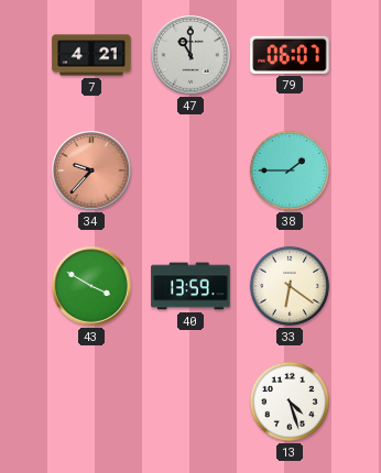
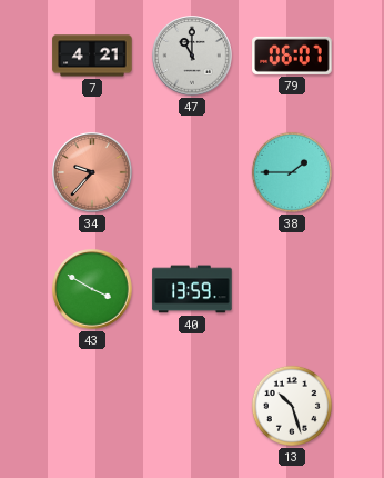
33: 6:21 -> none (290, 286)
13: 4:27 -> 10:27 (292, 406)
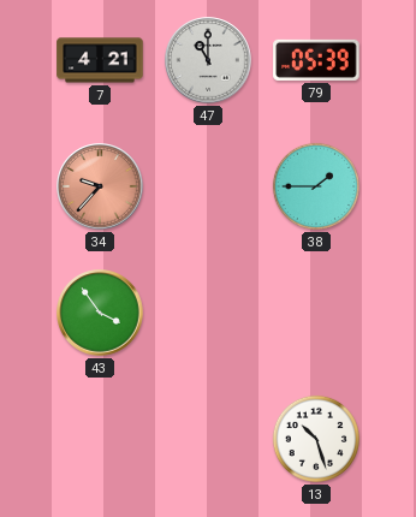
79: 06:07 -> 05:39 (316, 60)
43: 3:50 -> 3:54 (100, 313)
40: 13:59 -> none (192, 289)
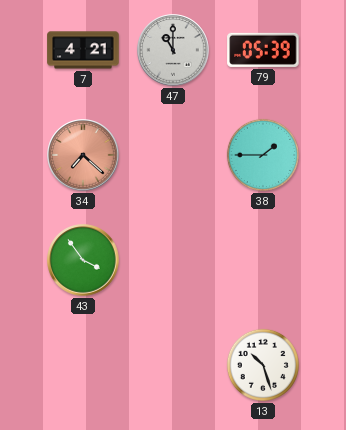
34: 9:37 -> 7:22 (83, 155)
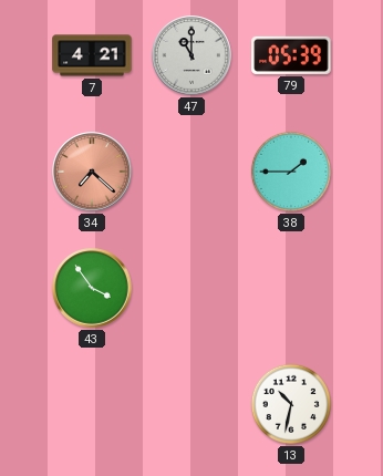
13: 10:27 -> 10:32 (291, 404)
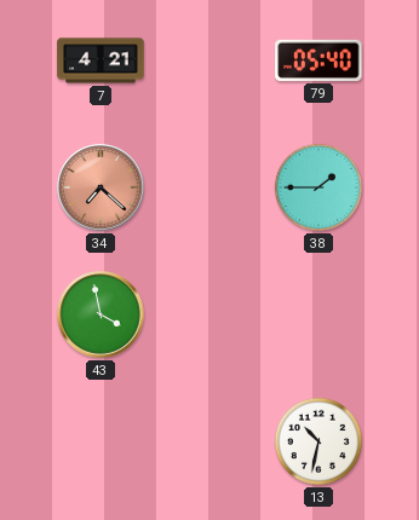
47: 11:00 -> none (191, 55)
79: 05:39 -> 05:40 (318, 60)
43: 3:54 -> 3:58 (101, 314)
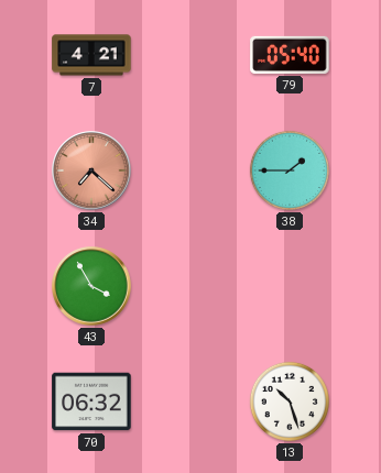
43: 3:58 -> 3:55 (91, 286)
70: none -> 06:32 (91, 402)
13: 10:32 -> 10:27 (290, 402)
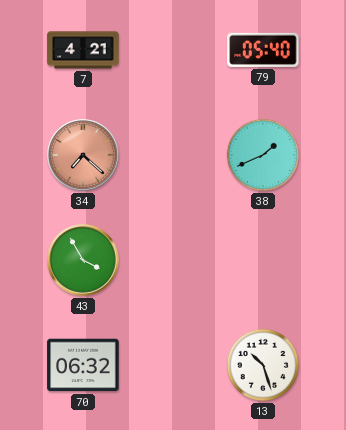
38: 1:45 -> 1:41 (263, 155)
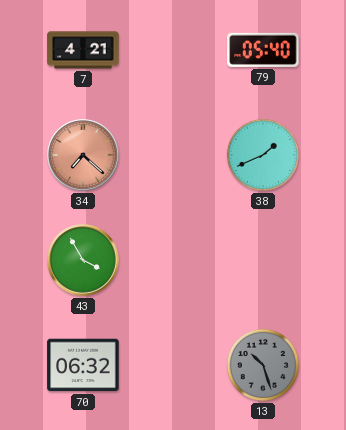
13 dial: white -> grey (263, 365)
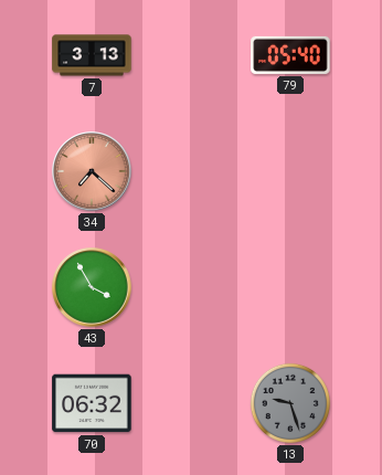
7: 4:21 -> 3:13 (92, 55)
38: 1:41 -> none (263, 155)
13: 10:27 -> 9:27 (290, 403)
